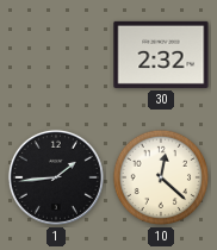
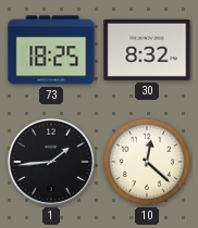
73: none -> 18:25 (51, 50)
30: 2:32 -> 8:32 (147, 50)
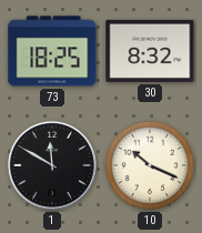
1: 1:44 -> 11:50 (52, 165)
10: 12:22 -> 10:19 (150, 165)
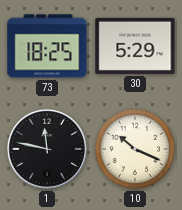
30: 8:32 -> 5:29 (135, 46)
1: 11:50 -> 11:47 (47, 149)
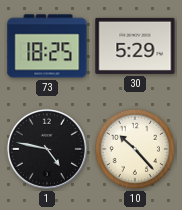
1: 11:47 -> 4:47 (47, 149)
10: 10:19 -> 10:23 (135, 149)
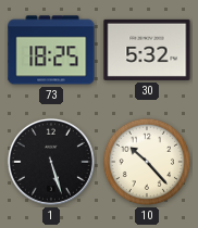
30: 5:29 -> 5:32 (147, 50)
1: 4:47 -> 5:27 (51, 162)
